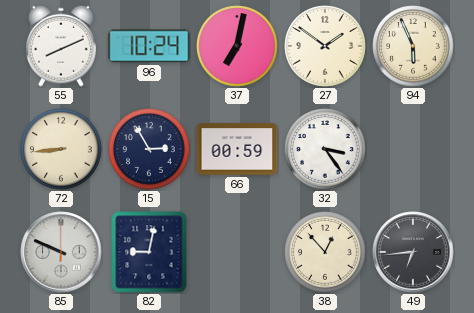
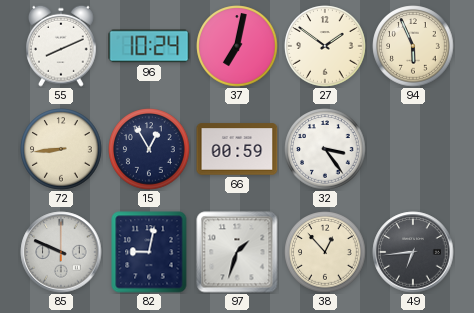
15: 2:55 -> 12:55 (149, 149)
97: none -> 1:33 (237, 252)
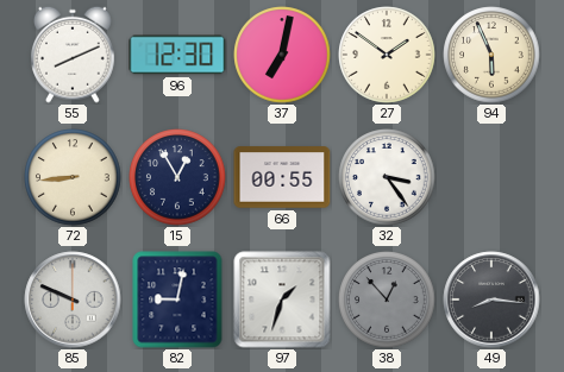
96: 10:24 -> 12:30 (177, 55)
66: 00:59 -> 00:55 (282, 177)
38 dial: cream -> grey (387, 300)
49: 6:44 -> 8:16 (491, 300)
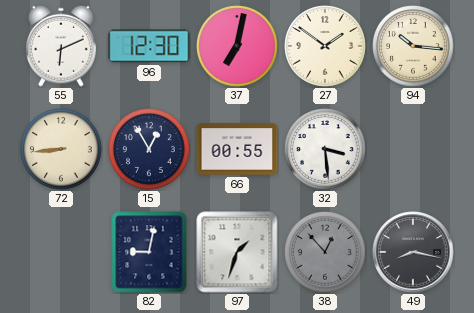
55: 8:11 -> 6:11 (62, 46)
94: 5:56 -> 10:16 (413, 46)
32: 3:24 -> 3:29 (325, 149)
85: 9:49 -> none (73, 300)
49: 8:16 -> 8:17 (413, 252)
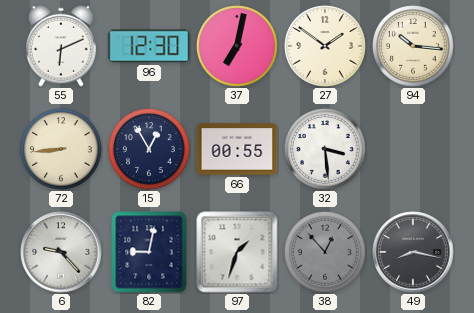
6: none -> 9:23 (61, 252)
